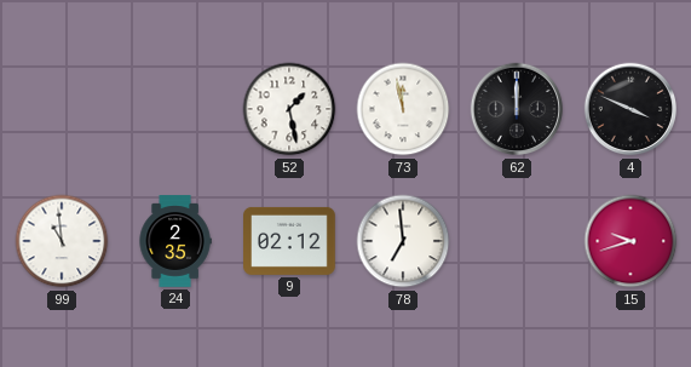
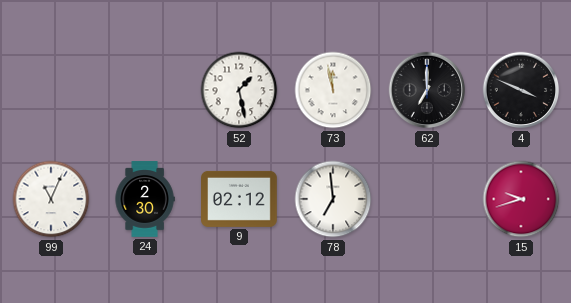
62: 12:00 -> 7:00 (427, 90)
99: 10:59 -> 11:04 (51, 199)
24: 2:35 -> 2:30 (145, 199)
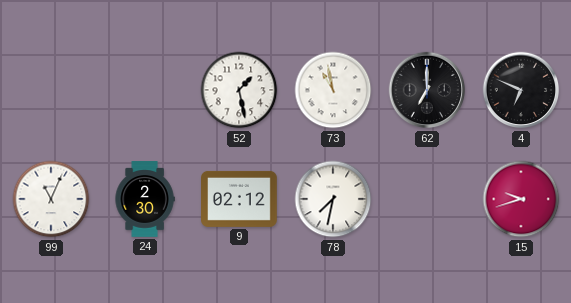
73: 11:58 -> 10:58 (333, 90)
4: 3:49 -> 6:49 (521, 90)
78: 6:59 -> 7:32 (333, 199)
